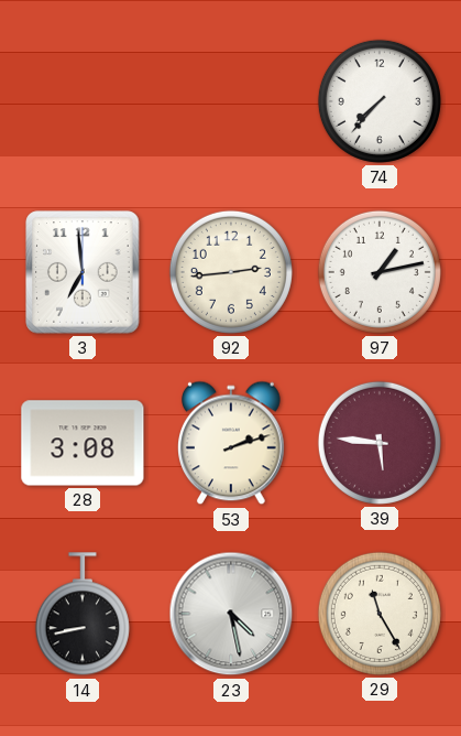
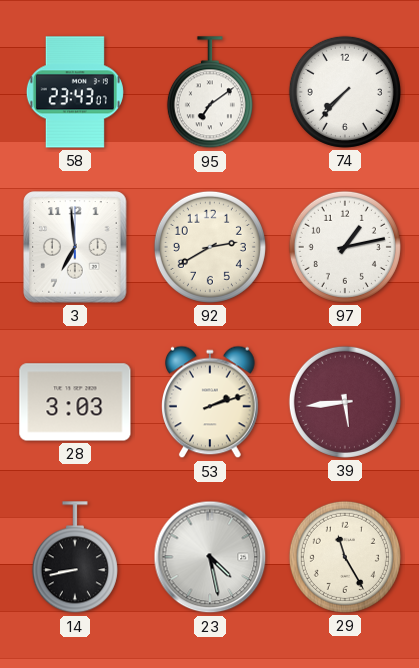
58: none -> 23:43 (75, 92)
95: none -> 7:09 (210, 93)
92: 2:44 -> 2:40 (210, 247)
28: 3:08 -> 3:03 (75, 402)
39: 5:46 -> 5:44 (345, 402)
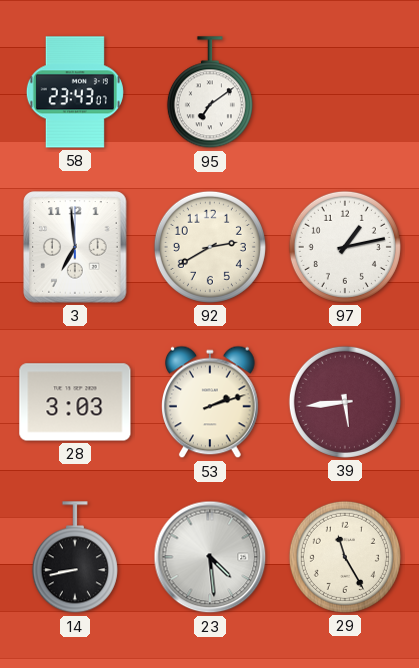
74: 7:37 -> none (345, 92)
23: 4:28 -> 4:29 (210, 557)
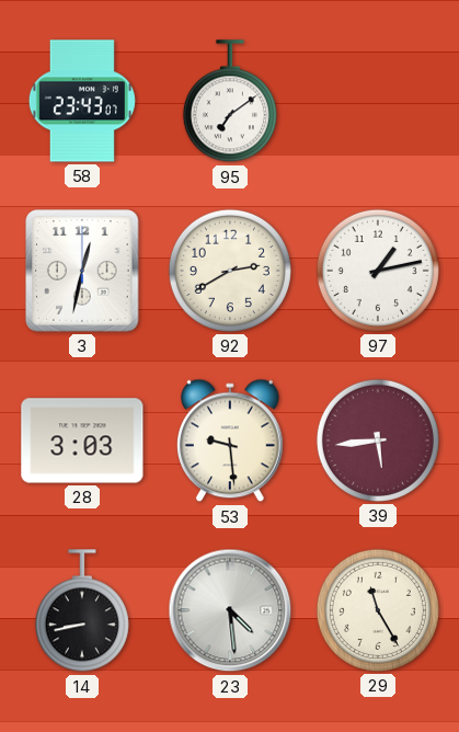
3: 6:59 -> 12:32 (82, 271)
53: 2:12 -> 9:29 (231, 441)
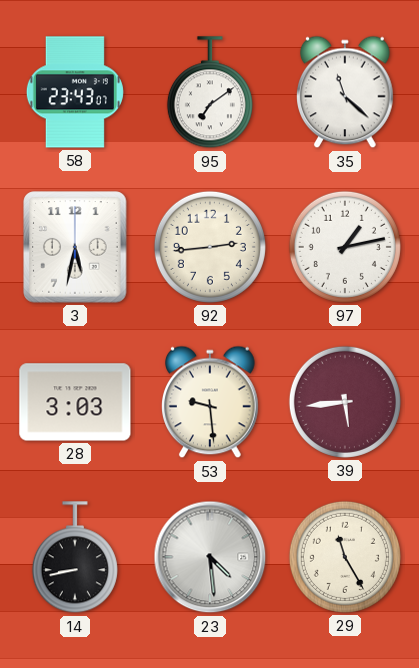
35: none -> 11:22 (346, 92)
3: 12:32 -> 5:32 (75, 247)
92: 2:40 -> 2:44 (210, 247)
